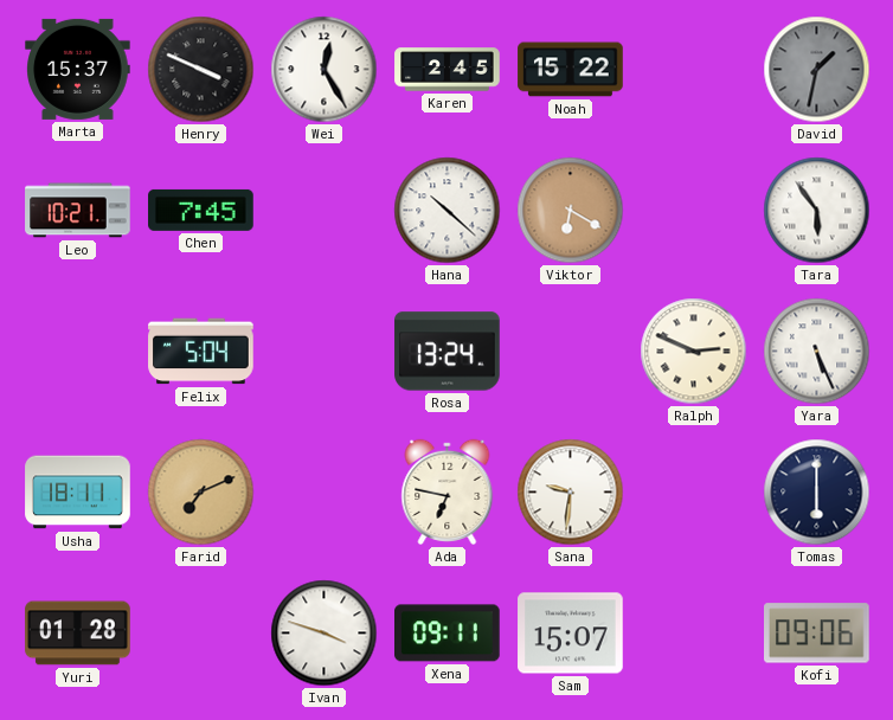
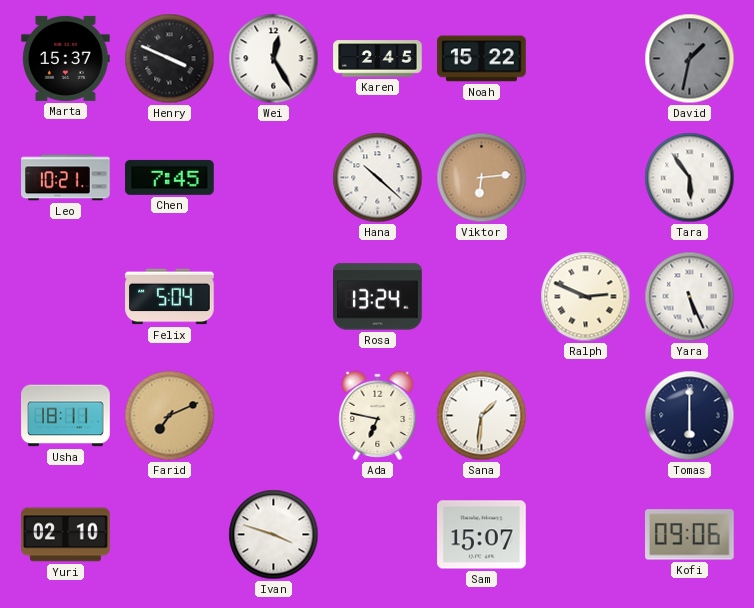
Viktor: 6:20 -> 6:14 (482, 178)
Sana: 9:31 -> 1:31 (482, 416)
Yuri: 01:28 -> 02:10 (66, 535)
Xena: 09:11 -> none (448, 634)
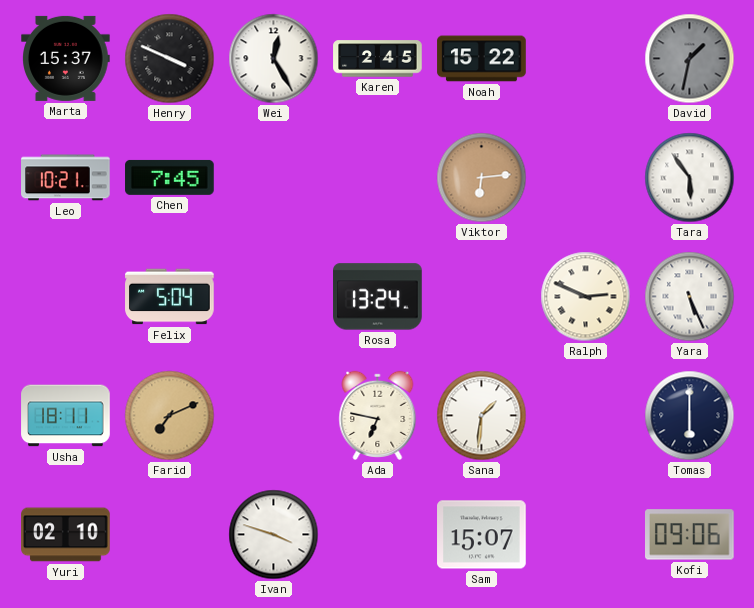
Hana: 10:22 -> none (378, 178)
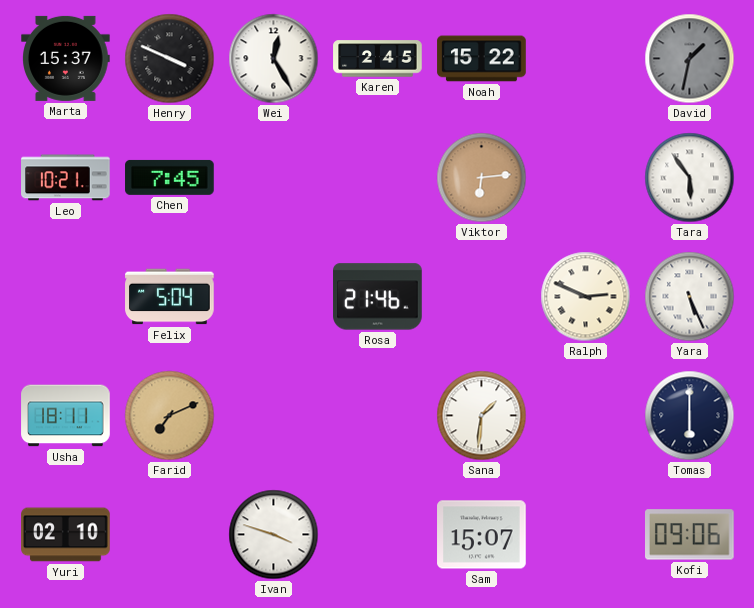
Rosa: 13:24 -> 21:46 (378, 297)
Ada: 6:47 -> none (378, 415)
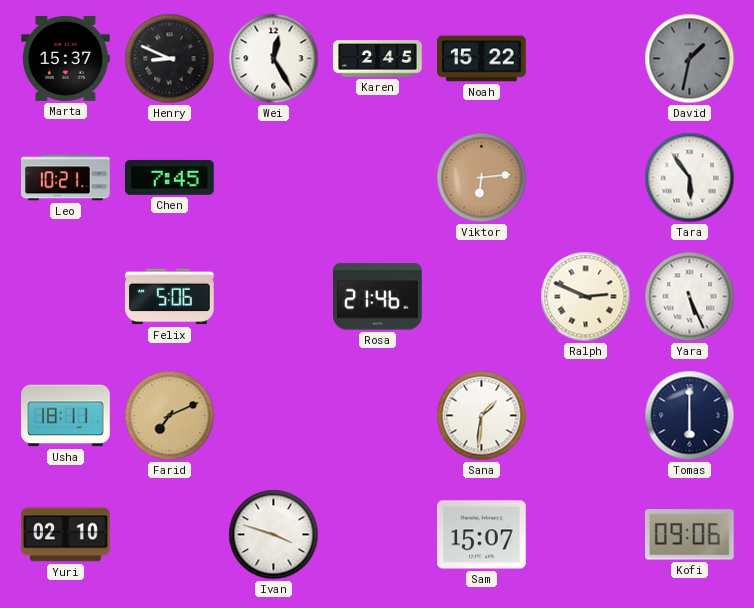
Henry: 3:49 -> 8:49 (170, 59)
Felix: 5:04 -> 5:06 (170, 297)
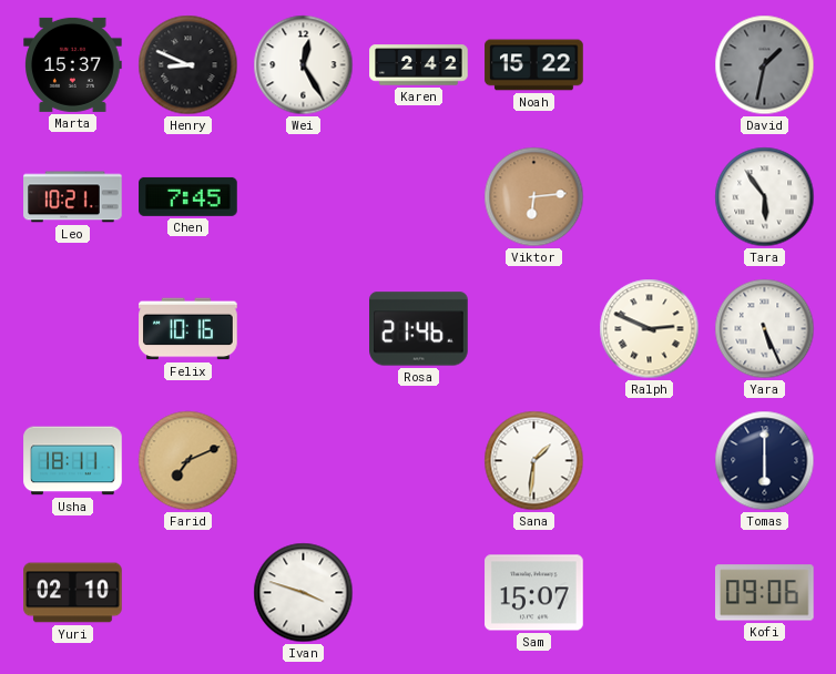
Karen: 2:45 -> 2:42 (419, 65)
Felix: 5:06 -> 10:16 (188, 329)
